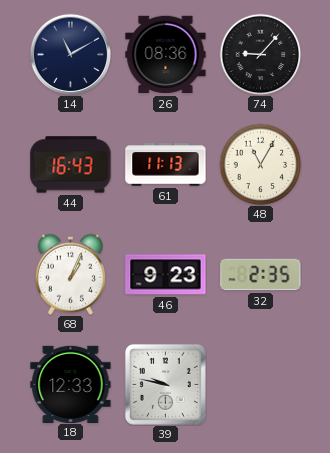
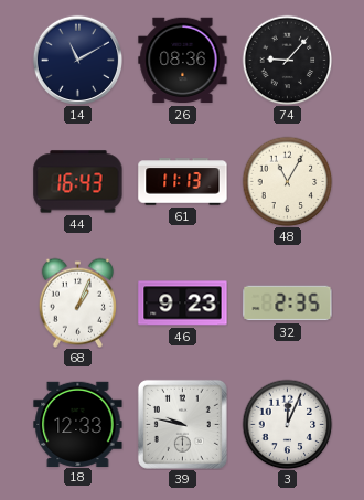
3: none -> 12:04 (287, 424)
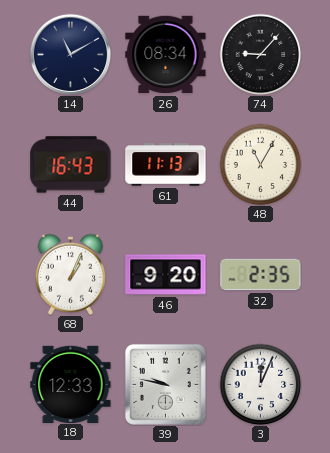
26: 08:36 -> 08:34 (166, 55)
46: 9:23 -> 9:20 (166, 275)
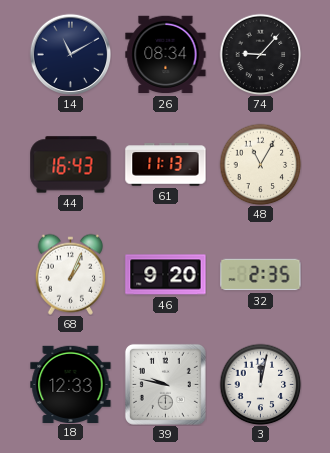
3: 12:04 -> 12:02 (260, 384)
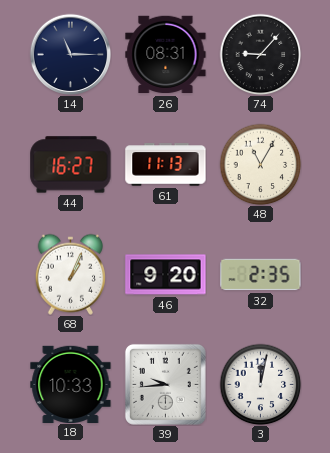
14: 11:10 -> 11:15 (70, 54)
26: 08:34 -> 08:31 (166, 55)
44: 16:43 -> 16:27 (71, 165)
18: 12:33 -> 10:33 (71, 384)
39: 9:47 -> 9:44 (165, 384)
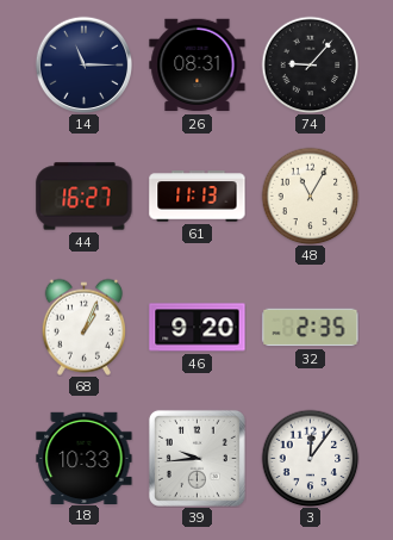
3: 12:02 -> 12:06 (310, 458)
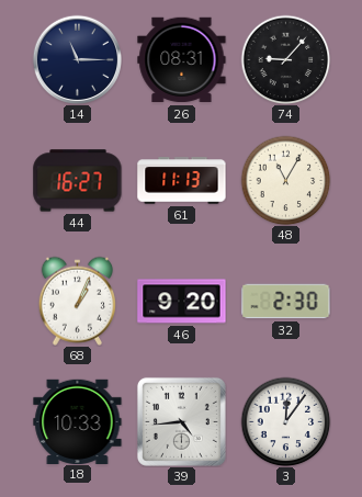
32: 2:35 -> 2:30 (286, 302)
39: 9:44 -> 4:44 (181, 421)
